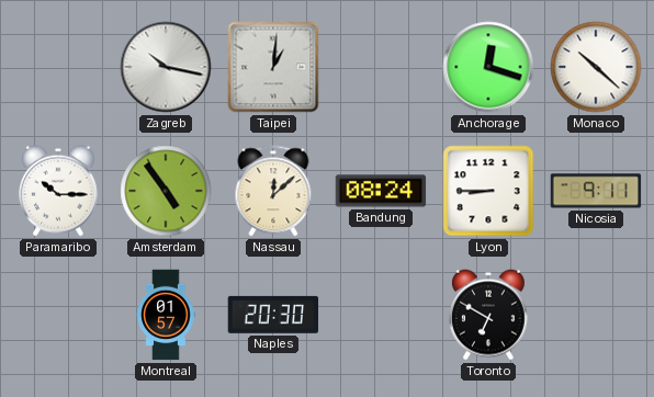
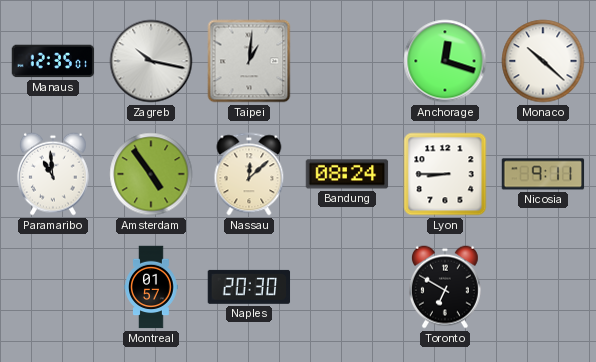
Manaus: none -> 12:35 (53, 61)
Paramaribo: 10:15 -> 10:59 (53, 174)
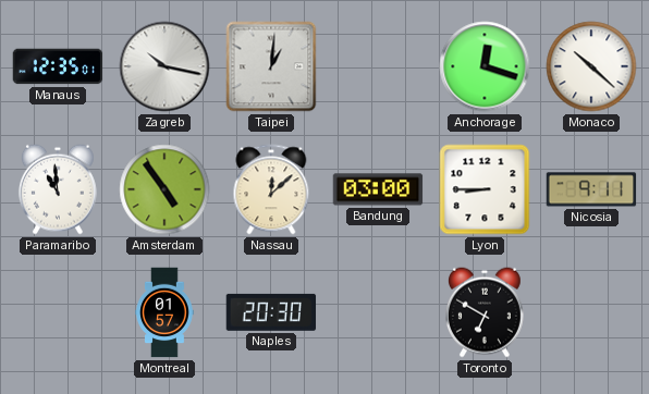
Bandung: 08:24 -> 03:00 (378, 189)
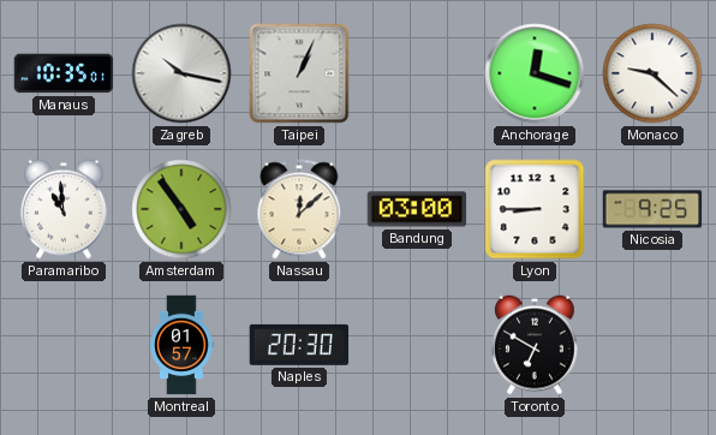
Manaus: 12:35 -> 10:35 (64, 73)
Taipei: 1:01 -> 1:04 (299, 73)
Monaco: 10:22 -> 9:22 (652, 73)
Nicosia: 9:11 -> 9:25 (652, 209)
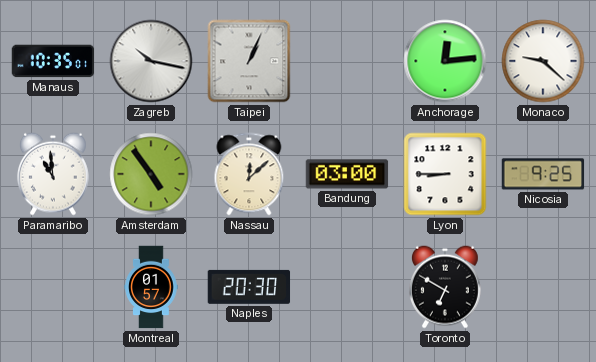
Anchorage: 12:18 -> 12:14 (445, 61)
